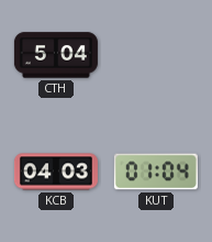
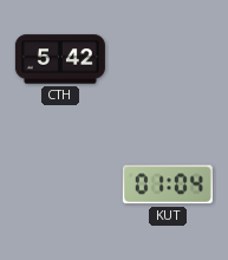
CTH: 5:04 -> 5:42 (60, 59)
KCB: 04:03 -> none (56, 172)
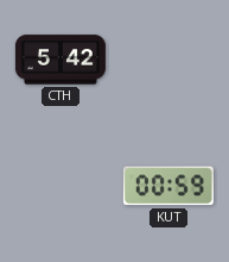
KUT: 01:04 -> 00:59 (168, 186)
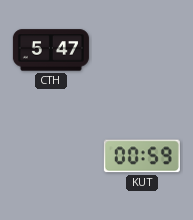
CTH: 5:42 -> 5:47 (51, 50)
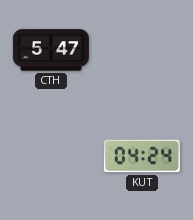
KUT: 00:59 -> 04:24 (142, 156)
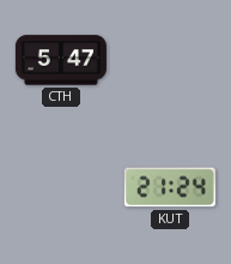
KUT: 04:24 -> 21:24 (170, 187)
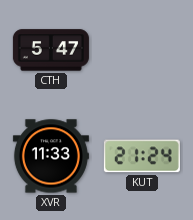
XVR: none -> 11:33 (51, 156)
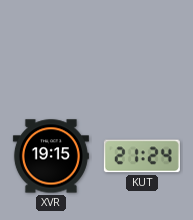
CTH: 5:47 -> none (51, 50)
XVR: 11:33 -> 19:15 (51, 156)
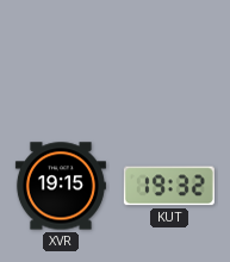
KUT: 21:24 -> 19:32 (169, 186)
